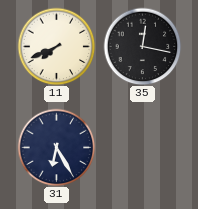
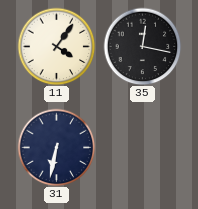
11: 7:41 -> 4:06 (56, 46)
31: 6:25 -> 6:32 (56, 147)
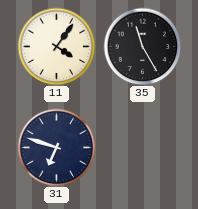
35: 12:17 -> 11:25 (142, 46)
31: 6:32 -> 6:48 (56, 147)
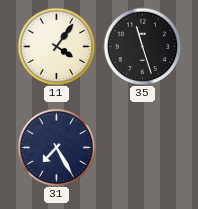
35: 11:25 -> 11:27 (142, 46)
31: 6:48 -> 7:25 (56, 147)
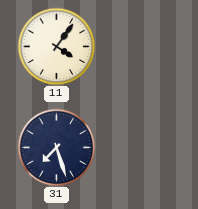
35: 11:27 -> none (142, 46)
31: 7:25 -> 7:27 (56, 147)
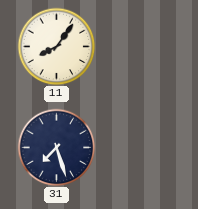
11: 4:06 -> 8:06 (56, 46)
